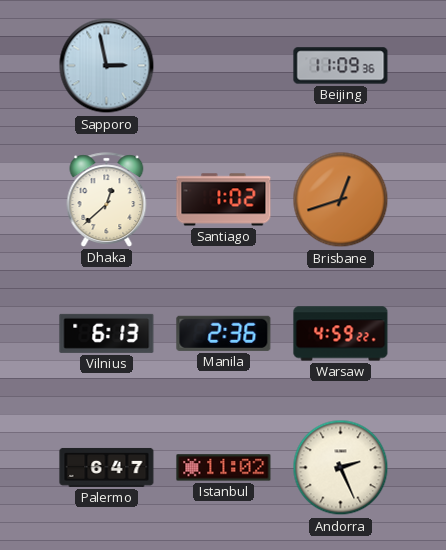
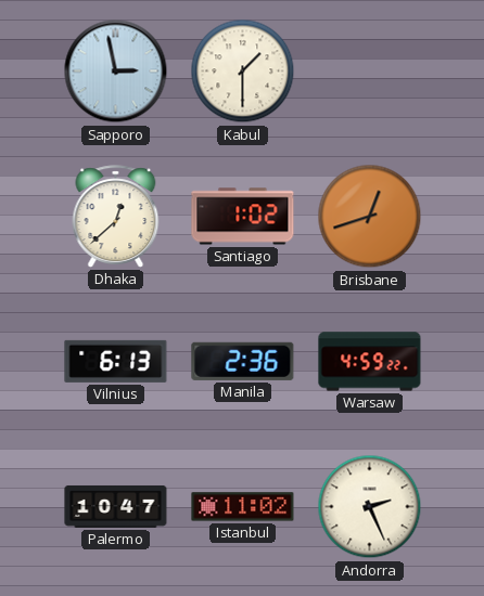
Kabul: none -> 1:30 (243, 72)
Beijing: 11:09 -> none (341, 66)
Palermo: 6:47 -> 10:47 (116, 506)
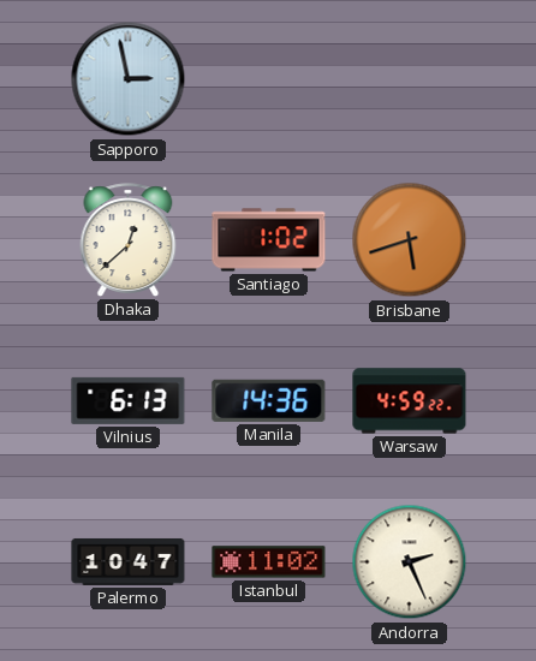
Kabul: 1:30 -> none (243, 72)
Brisbane: 12:42 -> 5:42 (410, 240)
Manila: 2:36 -> 14:36 (269, 400)
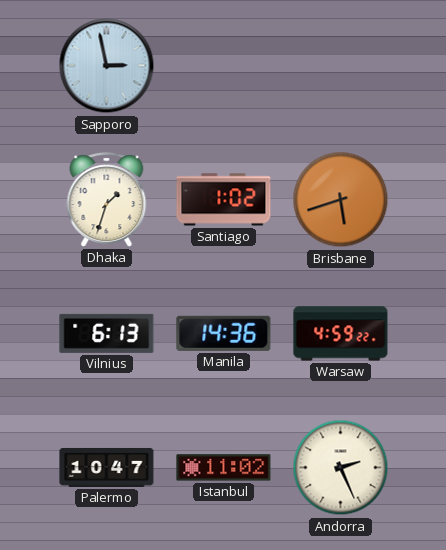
Dhaka: 12:38 -> 1:33 (107, 200)
